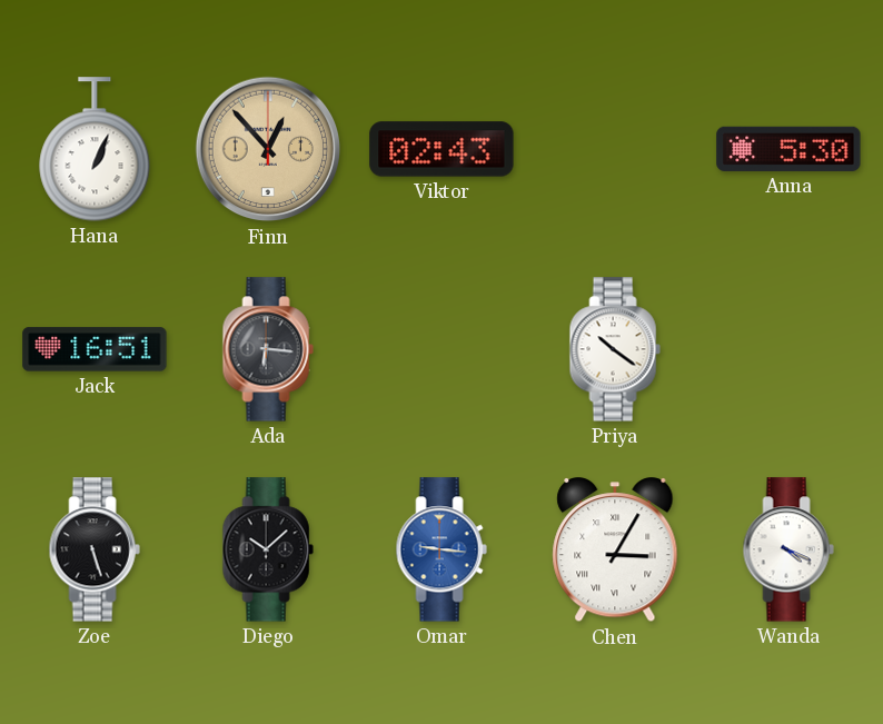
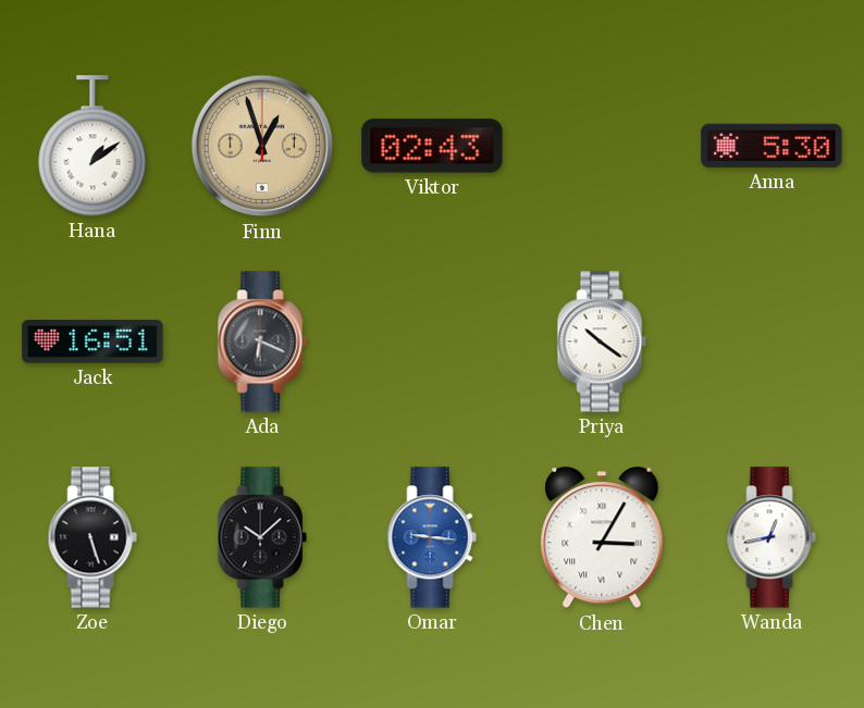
Hana: 1:04 -> 1:09 (92, 146)
Finn: 12:53 -> 12:57 (262, 146)
Ada: 6:16 -> 6:19 (262, 341)
Wanda: 4:19 -> 12:43 (772, 537)
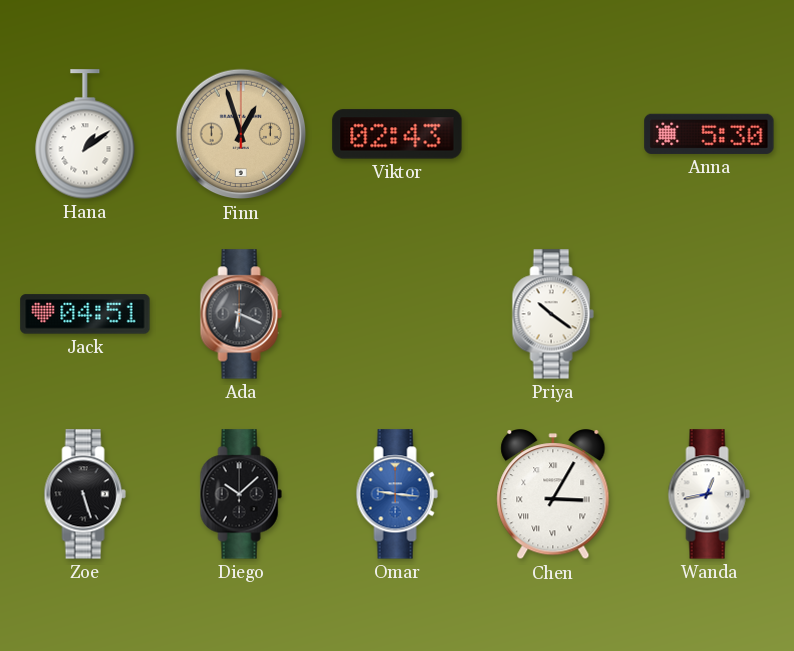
Jack: 16:51 -> 04:51 (85, 314)
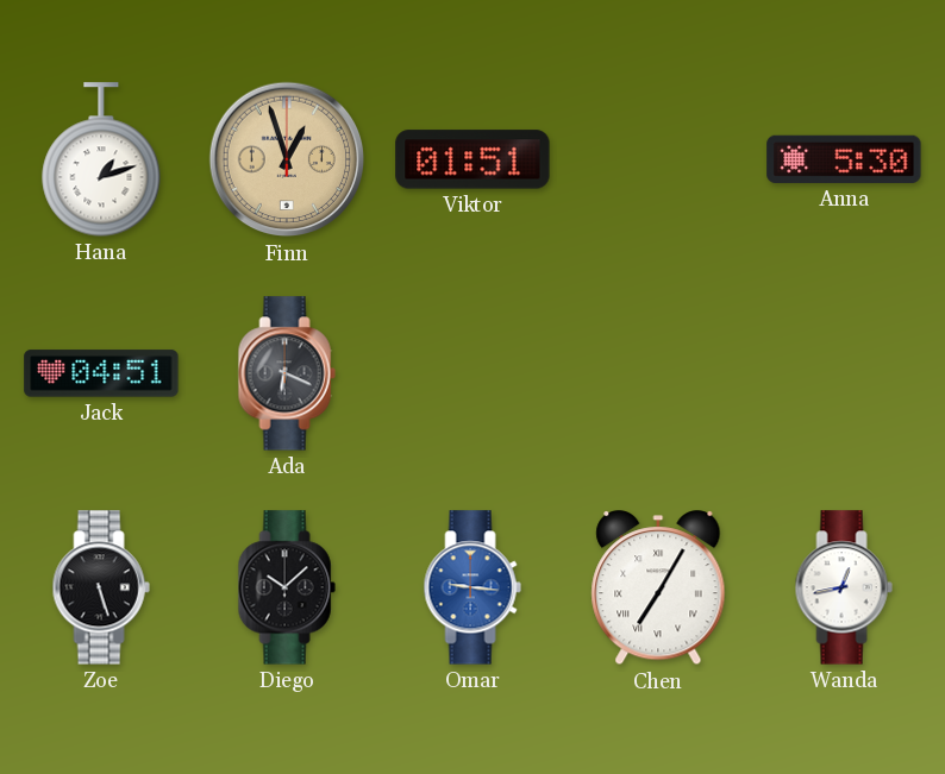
Hana: 1:09 -> 1:12 (101, 159)
Viktor: 02:43 -> 01:51 (472, 159)
Priya: 10:21 -> none (553, 314)
Chen: 3:05 -> 7:05 (658, 589)
